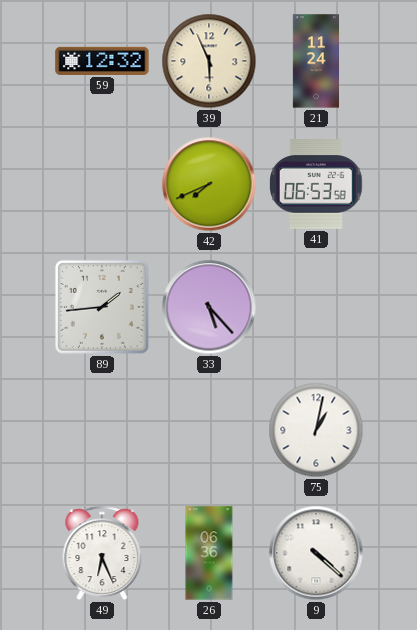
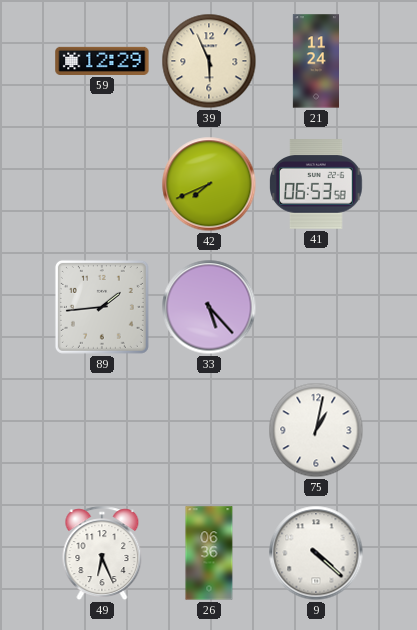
59: 12:32 -> 12:29 (102, 61)
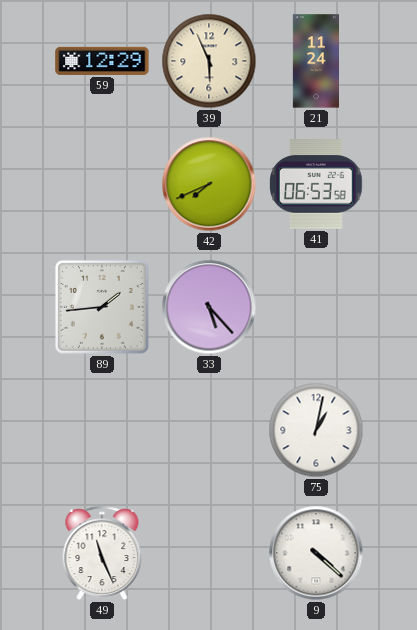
49: 6:26 -> 11:26 (102, 554)
26: 06:36 -> none (209, 553)
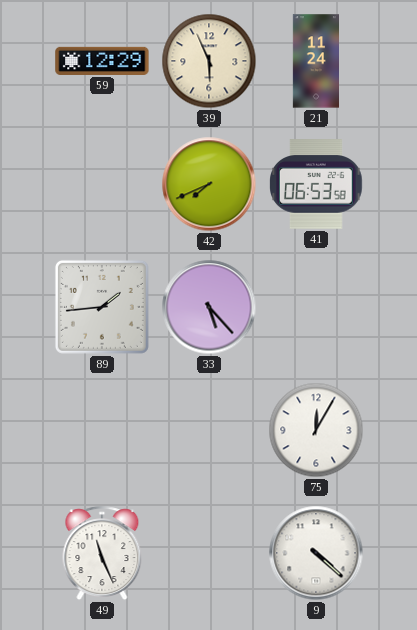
75: 1:02 -> 12:05 (316, 430)
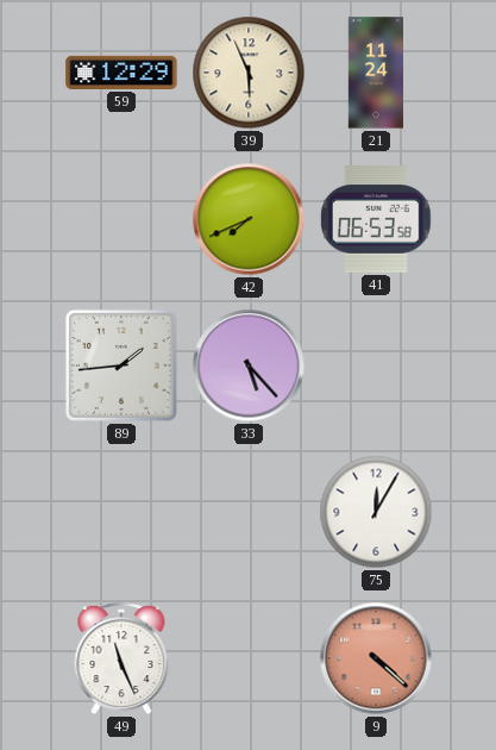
9 dial: white -> salmon (376, 658)
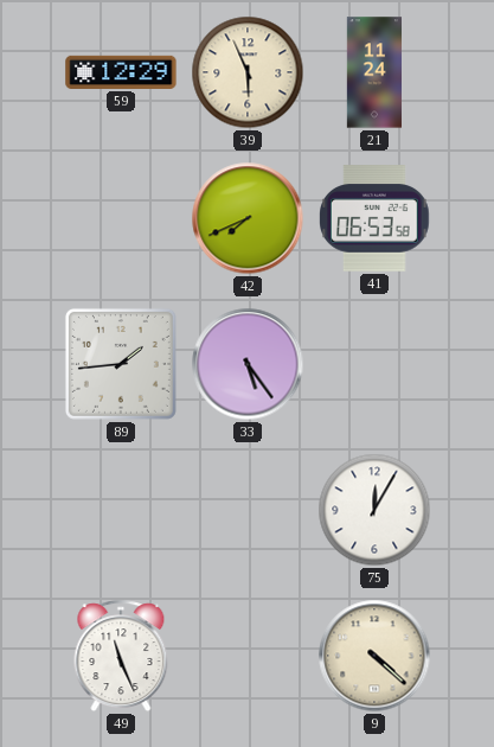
33: 5:23 -> 5:24 (248, 364)
9 dial: salmon -> cream (374, 656)
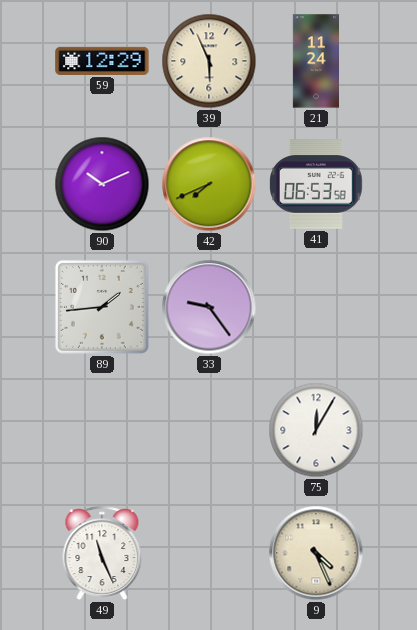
90: none -> 10:11 (102, 184)
33: 5:24 -> 9:24 (209, 307)
9: 4:22 -> 4:26 (316, 553)
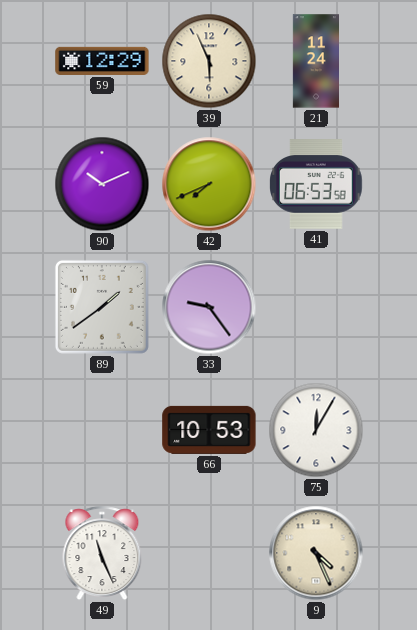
89: 1:44 -> 1:39 (102, 307)
66: none -> 10:53 (209, 430)
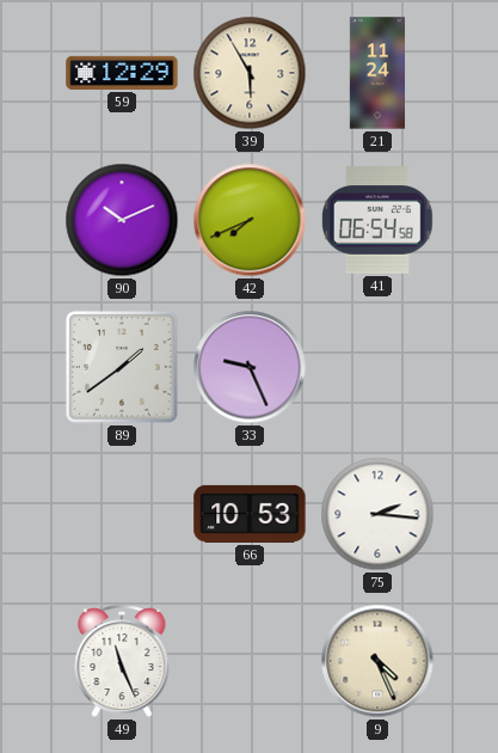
39: 5:56 -> 5:55 (250, 73)
41: 06:53 -> 06:54 (379, 220)
33: 9:24 -> 9:26 (250, 367)
75: 12:05 -> 2:16 (377, 514)
